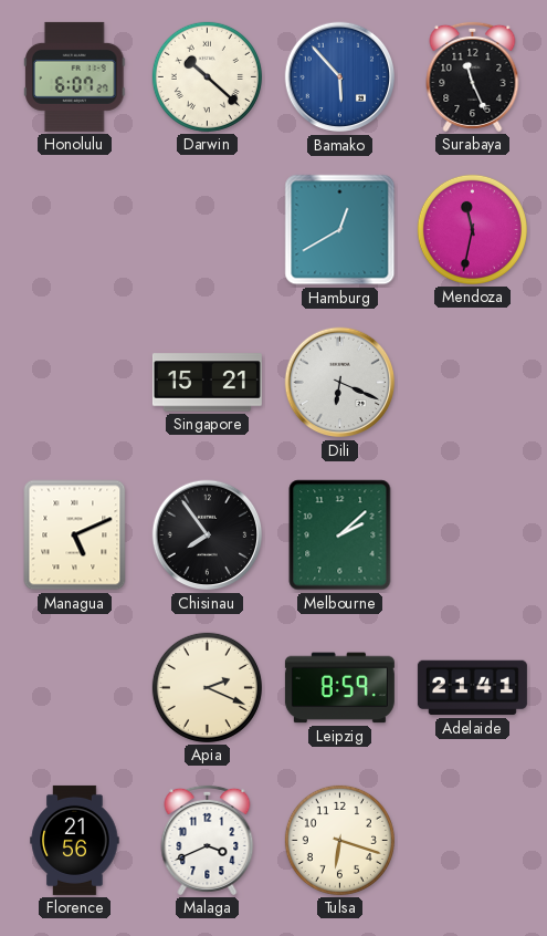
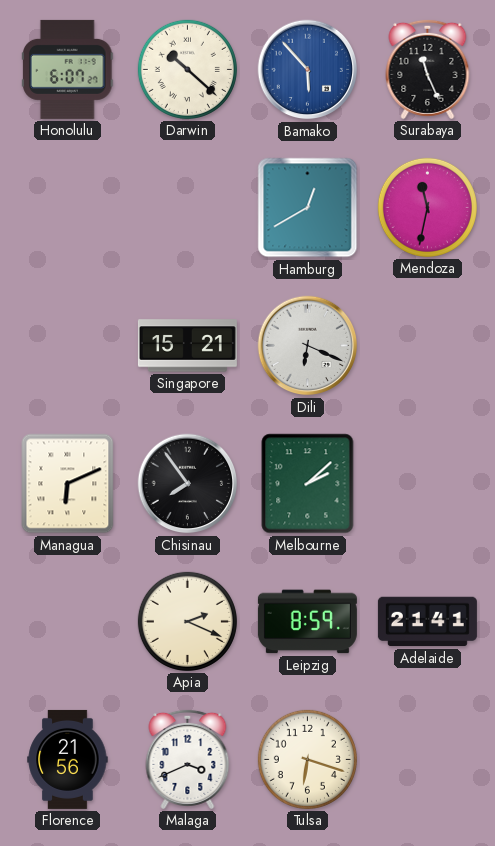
Managua: 5:11 -> 6:11 (68, 484)
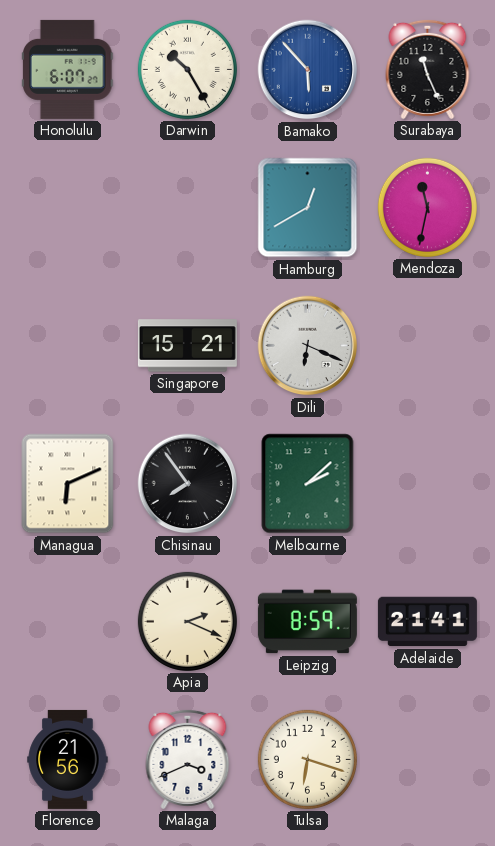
Darwin: 10:22 -> 10:25 (187, 69)
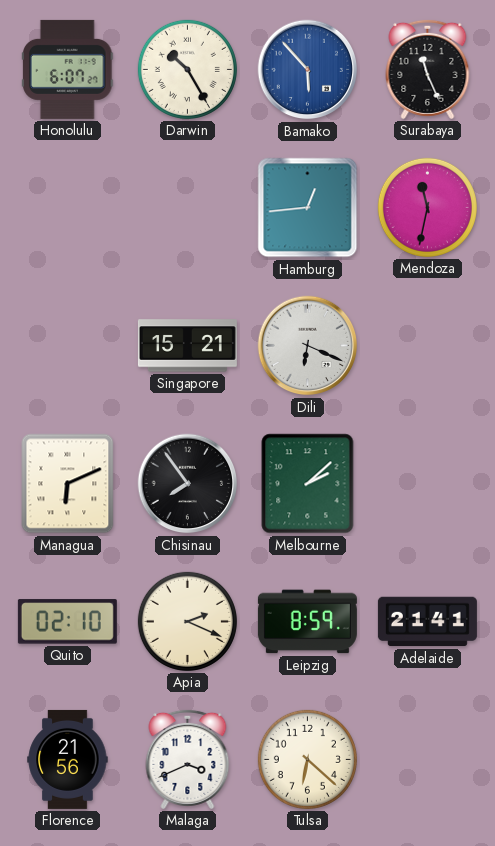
Hamburg: 12:40 -> 12:44 (308, 208)
Quito: none -> 02:10 (67, 622)
Tulsa: 6:18 -> 6:22 (307, 759)
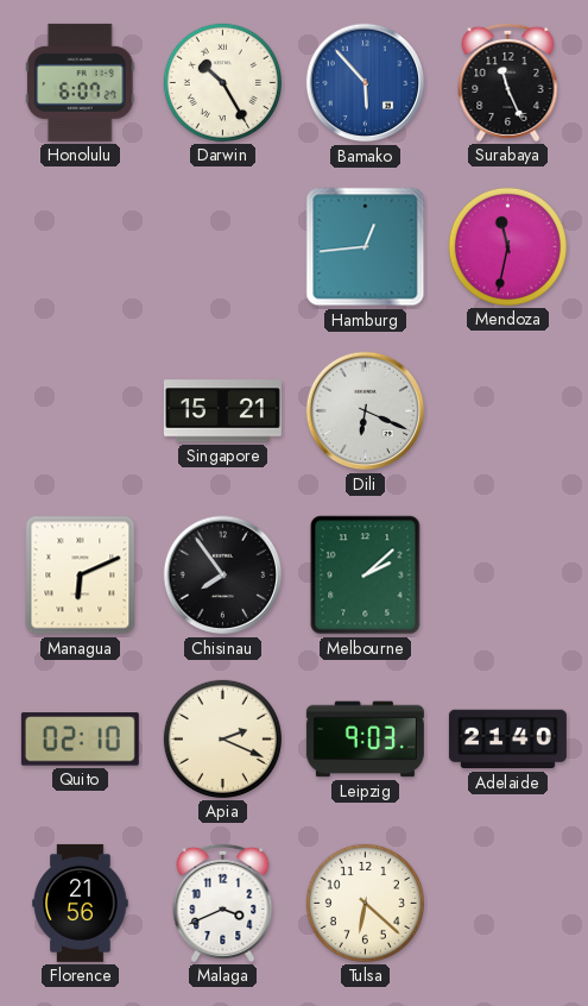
Leipzig: 8:59 -> 9:03 (365, 740)
Adelaide: 21:41 -> 21:40 (507, 740)
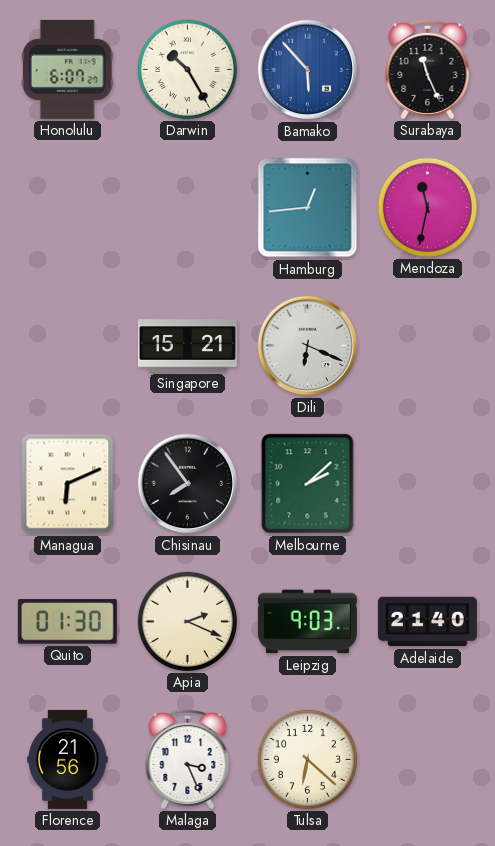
Quito: 02:10 -> 01:30 (67, 622)
Malaga: 3:41 -> 3:26 (188, 759)
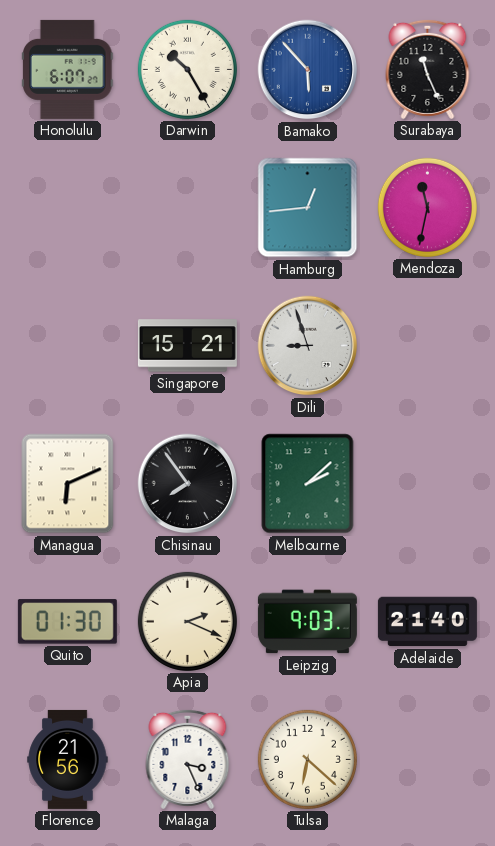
Dili: 6:19 -> 8:57 (308, 346)
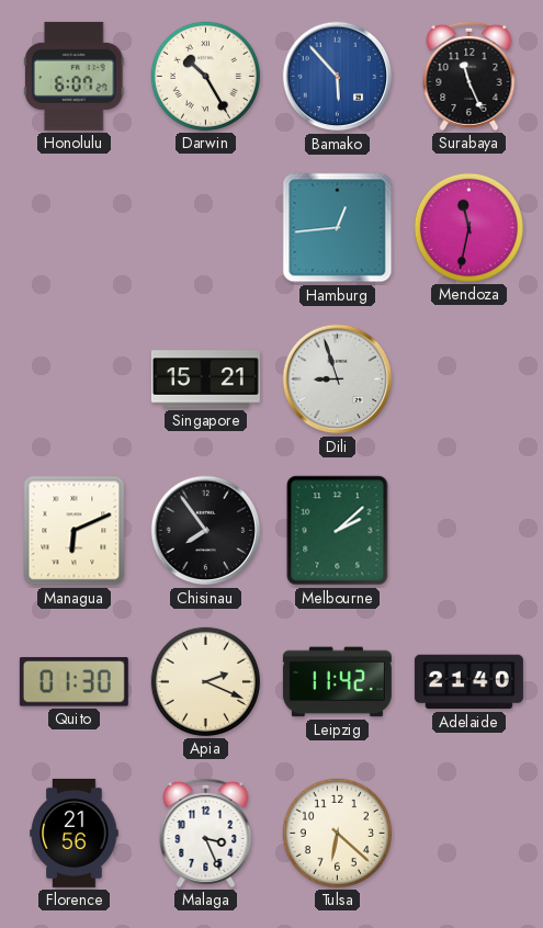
Leipzig: 9:03 -> 11:42 (337, 682)
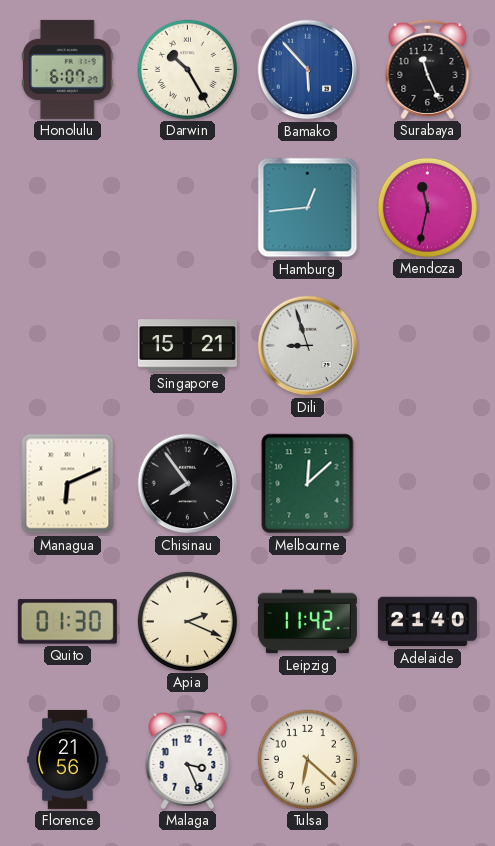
Melbourne: 2:08 -> 12:08 (308, 484)
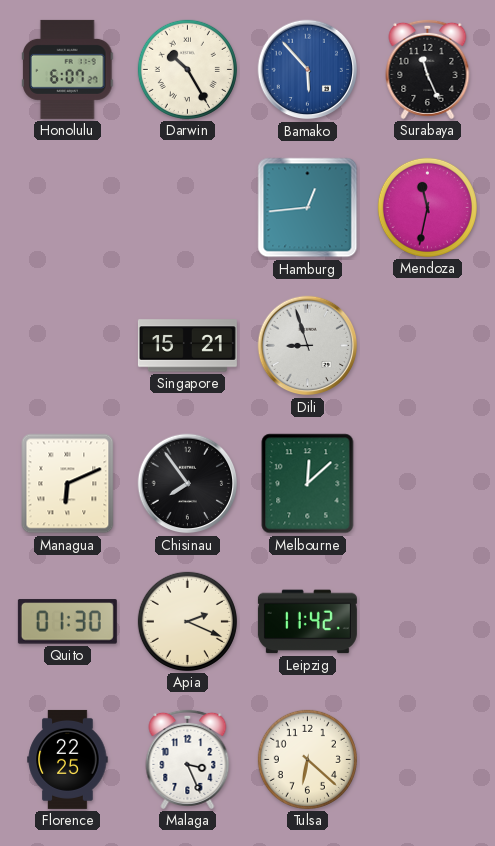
Adelaide: 21:40 -> none (427, 622)
Florence: 21:56 -> 22:25 (68, 759)
